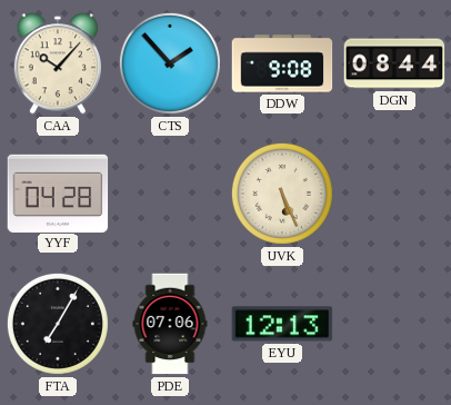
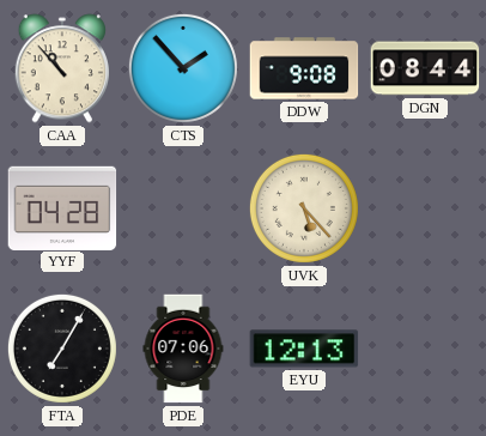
CAA: 10:07 -> 10:53 (61, 68)
UVK: 5:26 -> 5:23 (304, 208)
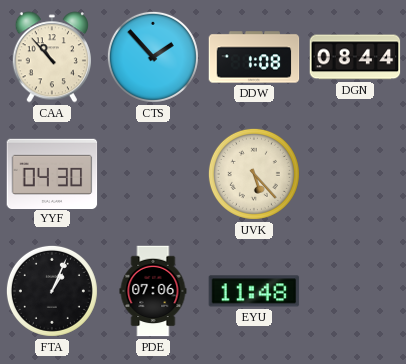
DDW: 9:08 -> 1:08 (254, 57)
YYF: 04:28 -> 04:30 (52, 173)
FTA: 7:05 -> 1:04 (52, 291)
EYU: 12:13 -> 11:48 (254, 291)
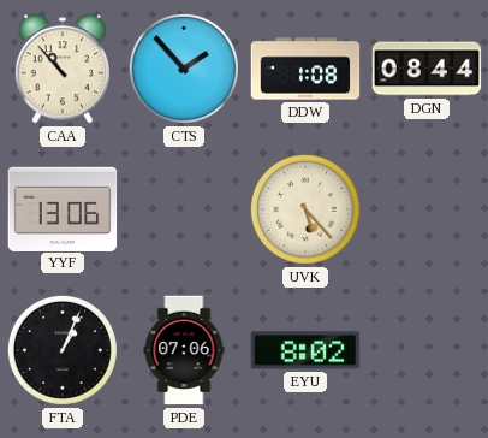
YYF: 04:30 -> 13:06 (63, 208)
EYU: 11:48 -> 8:02 (305, 350)
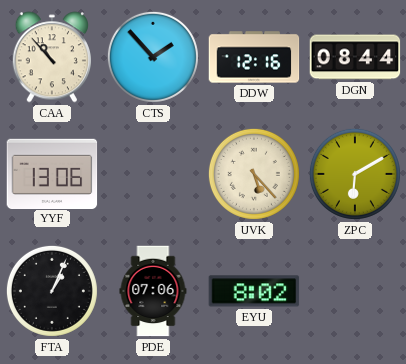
DDW: 1:08 -> 12:16 (254, 57)
ZPC: none -> 6:10 (355, 174)
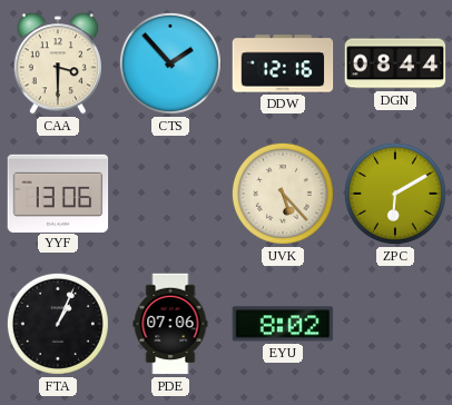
CAA: 10:53 -> 3:30 (57, 63)
